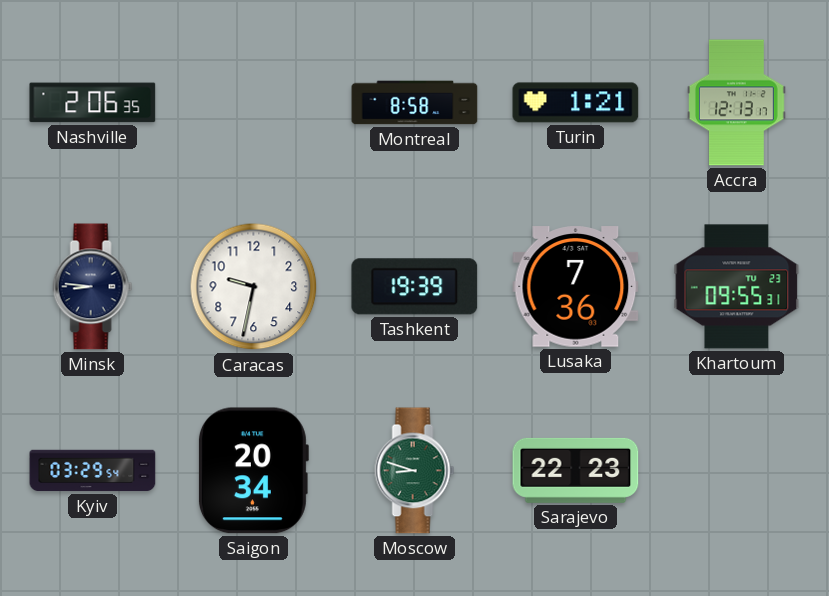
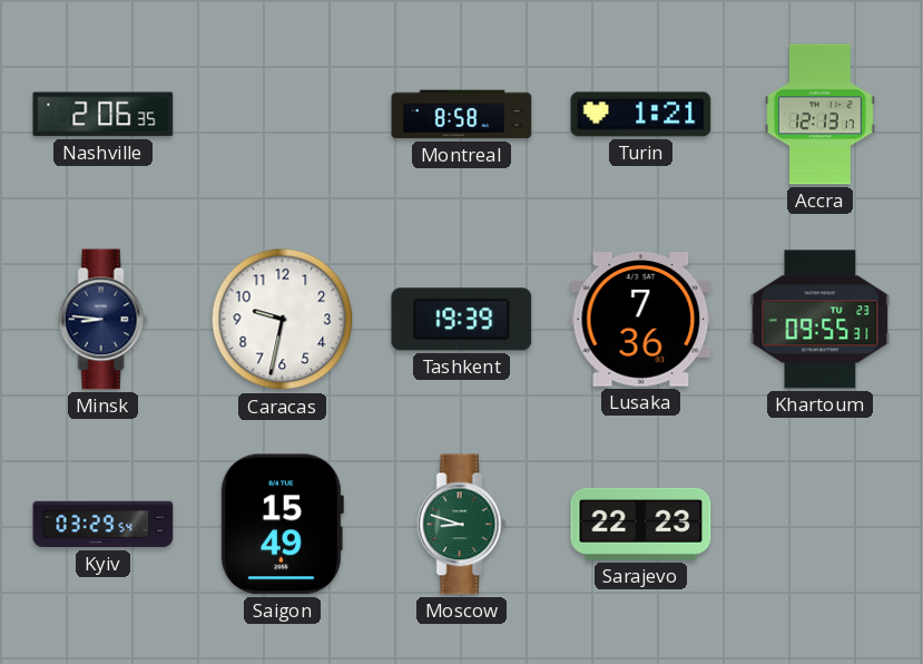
Saigon: 20:34 -> 15:49 (282, 525)
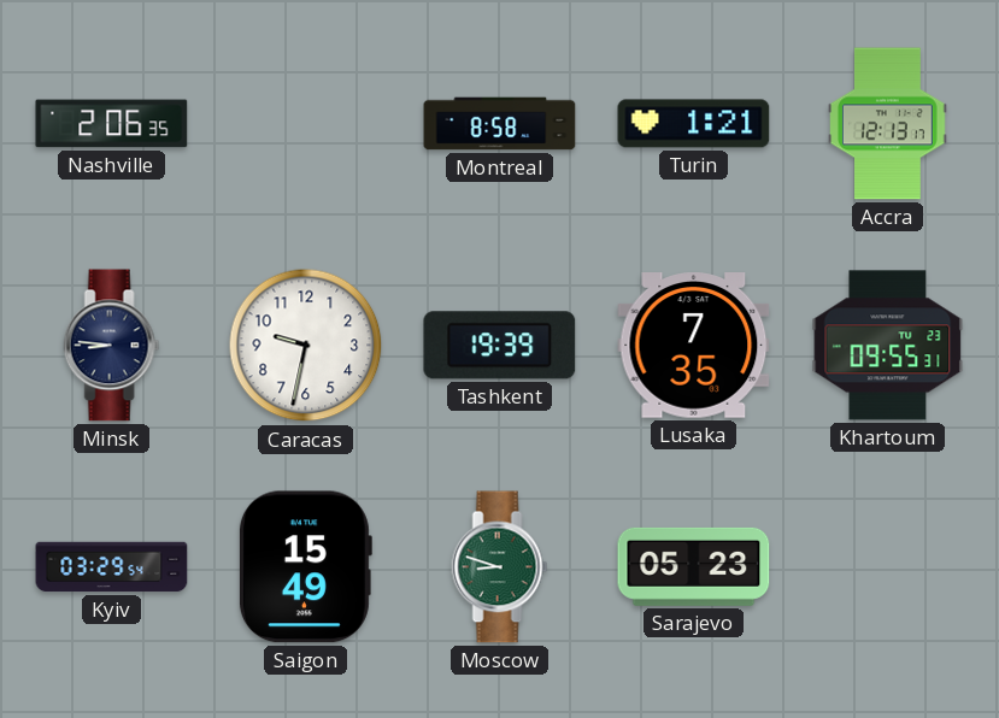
Lusaka: 7:36 -> 7:35 (694, 346)
Sarajevo: 22:23 -> 05:23 (694, 566)
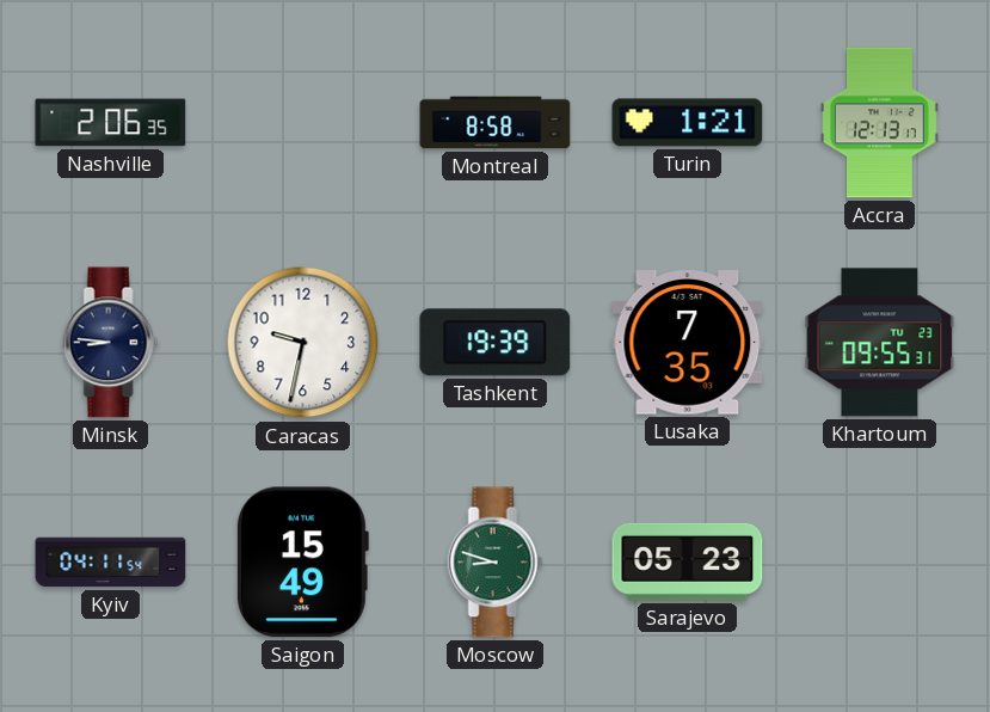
Kyiv: 03:29 -> 04:11 (111, 563)
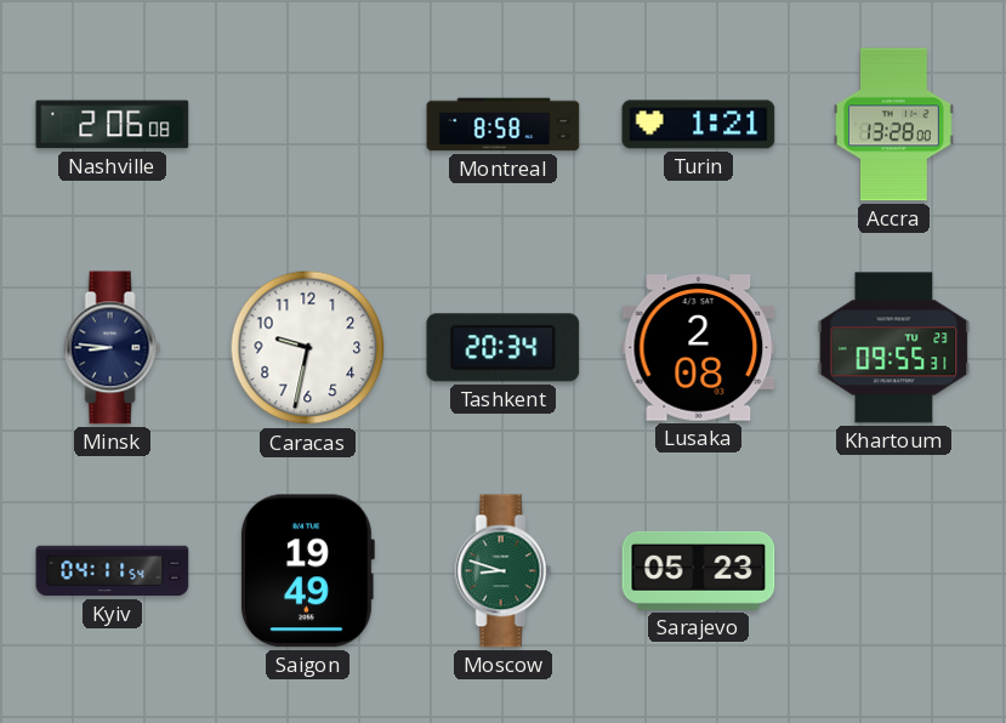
Nashville: 2:06:35 -> 2:06:08 (113, 125)
Accra: 12:13 -> 13:28 (894, 125)
Tashkent: 19:39 -> 20:34 (504, 348)
Lusaka: 7:35 -> 2:08 (699, 348)
Saigon: 15:49 -> 19:49 (307, 571)
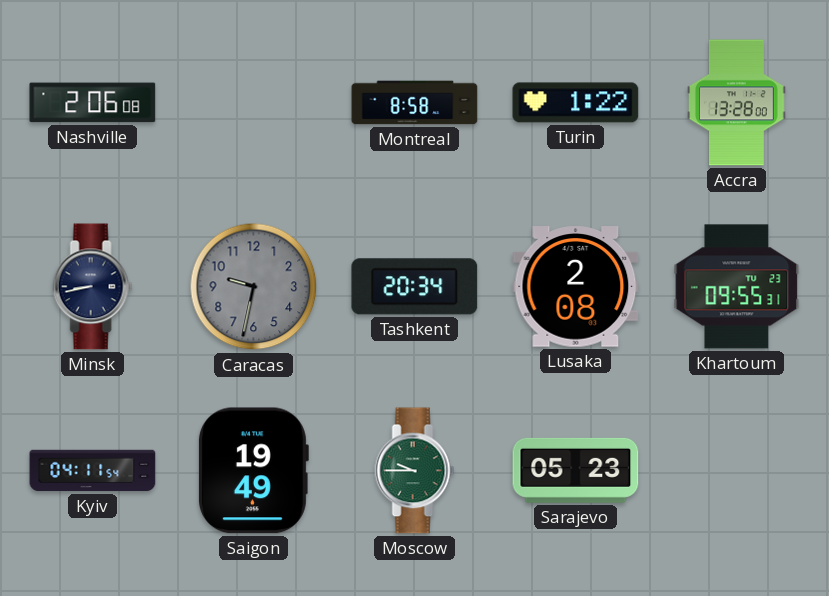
Turin: 1:21 -> 1:22 (576, 103)
Minsk: 8:46 -> 8:43 (93, 287)
Caracas dial: white -> grey (254, 287)
Moscow: 8:48 -> 9:45 (415, 471)
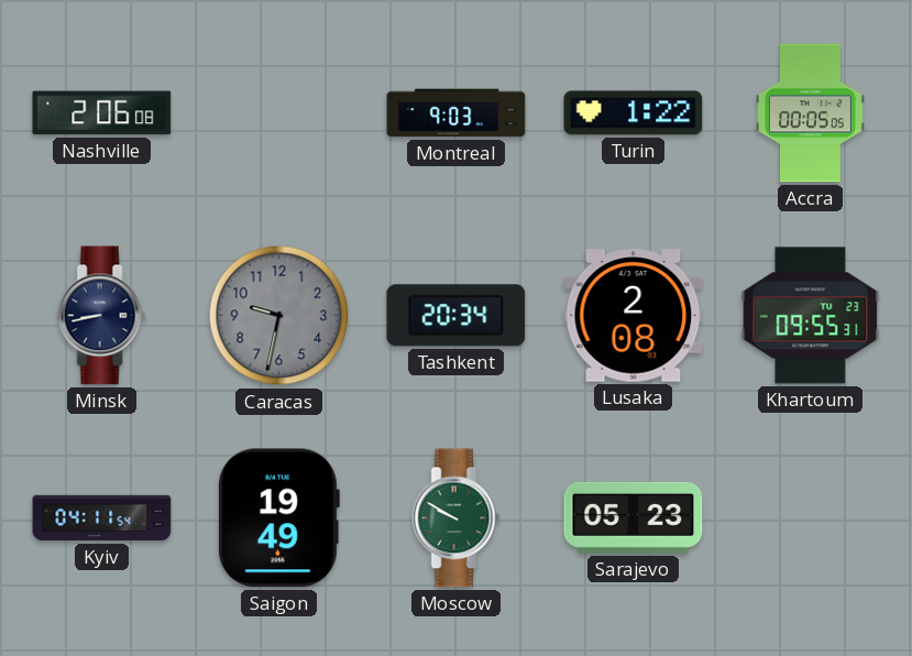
Montreal: 8:58 -> 9:03 (457, 113)
Accra: 13:28 -> 00:05 (811, 113)
Moscow: 9:45 -> 9:50 (457, 518)
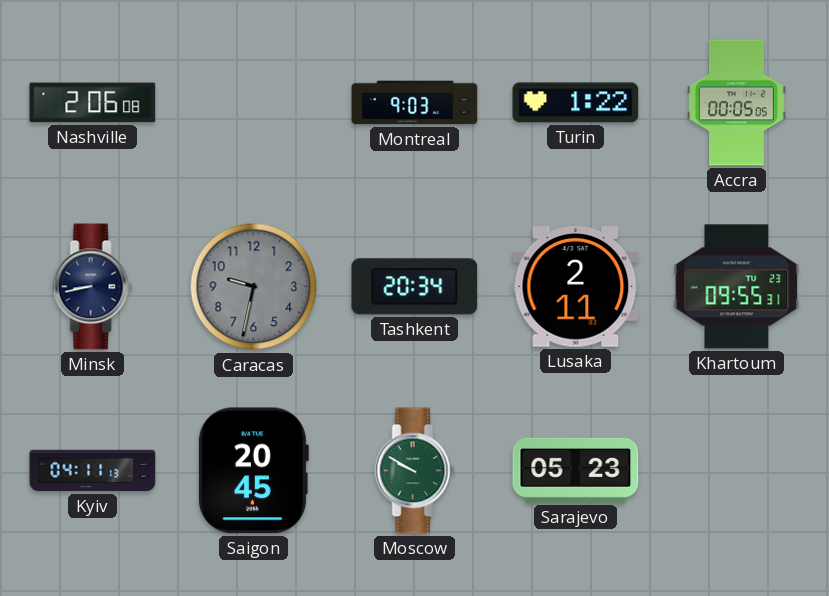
Lusaka: 2:08 -> 2:11 (576, 287)
Kyiv: 04:11:54 -> 04:11:13 (93, 471)
Saigon: 19:49 -> 20:45 (253, 471)
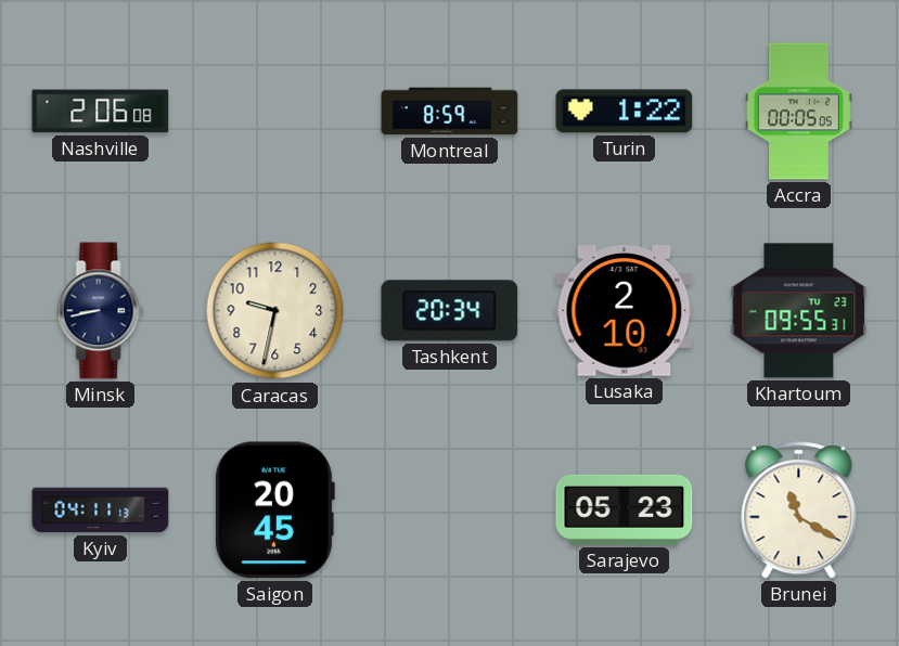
Montreal: 9:03 -> 8:59 (450, 112)
Caracas dial: grey -> cream (275, 311)
Lusaka: 2:11 -> 2:10 (625, 311)
Moscow: 9:50 -> none (415, 471)
Brunei: none -> 11:20 (799, 511)
